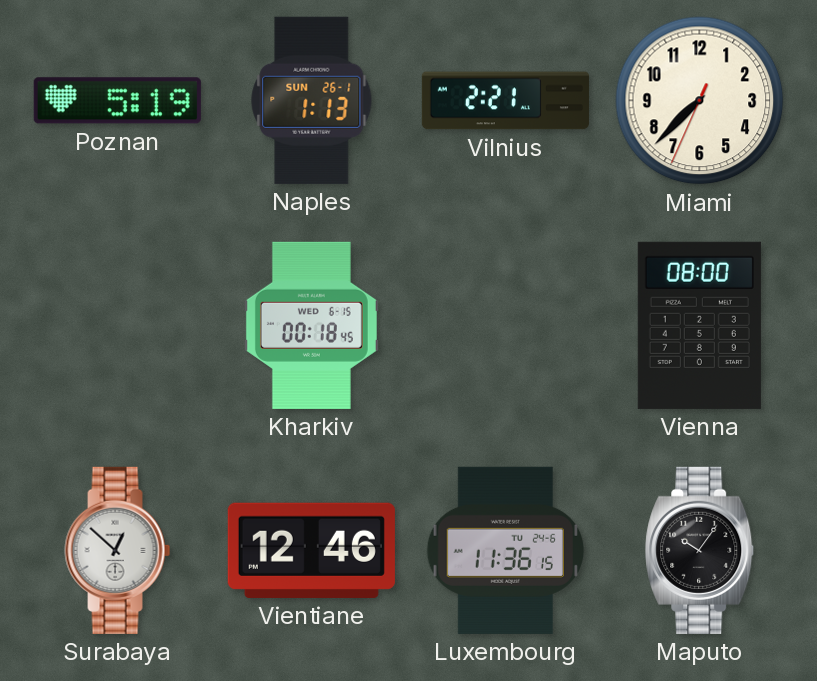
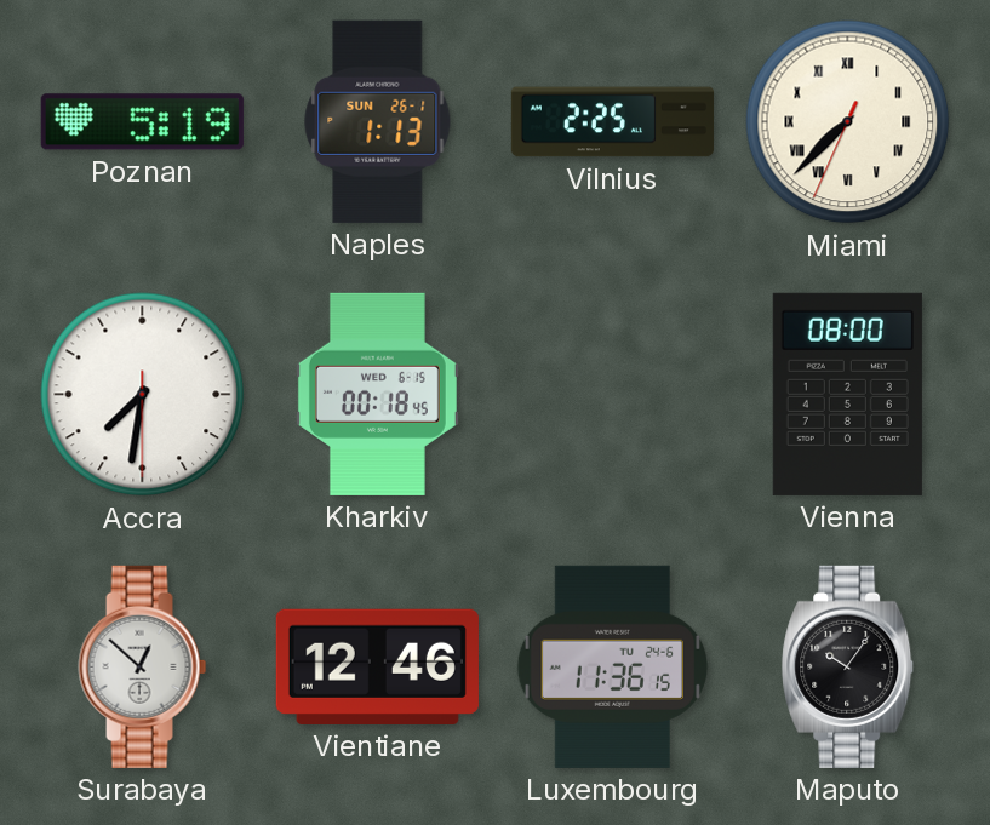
Vilnius: 2:21 -> 2:25 (612, 122)
Miami numerals: Arabic -> Roman (848, 122)
Accra: none -> 7:31 (143, 395)
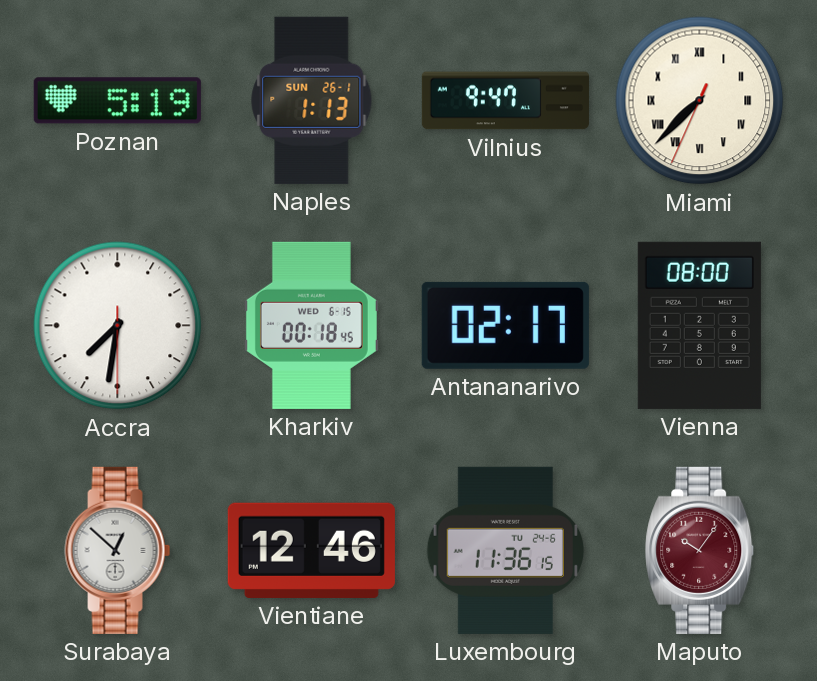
Vilnius: 2:25 -> 9:47 (505, 101)
Antananarivo: none -> 02:17 (505, 325)
Maputo dial: black -> burgundy (700, 550)
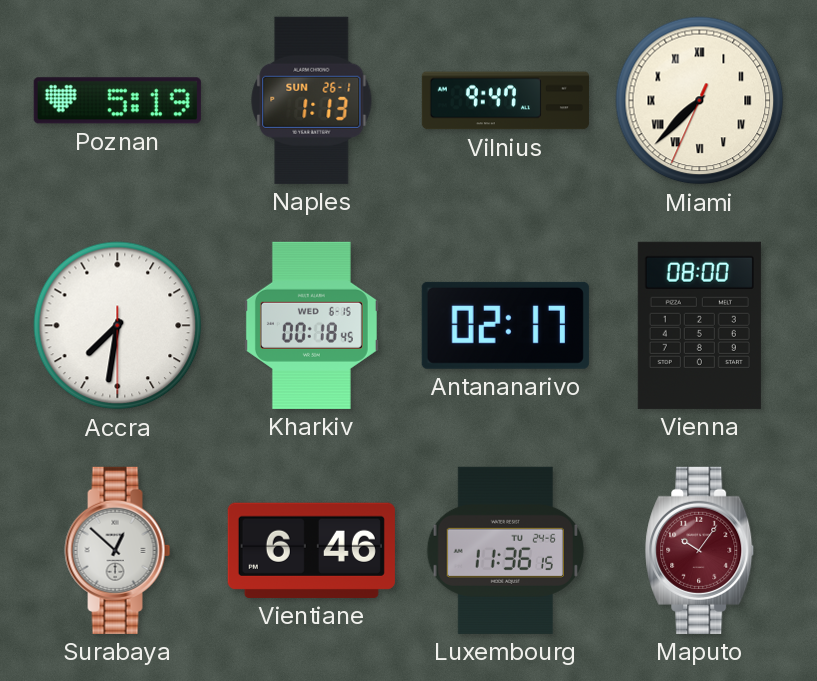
Vientiane: 12:46 -> 6:46 (311, 550)
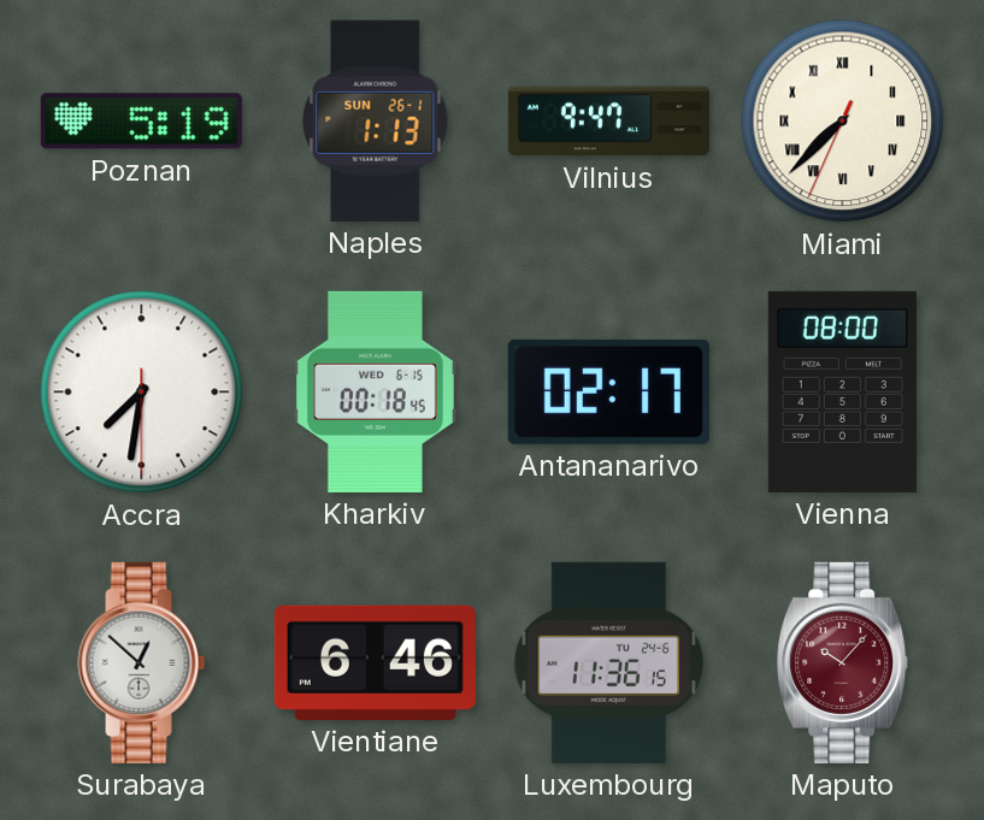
Maputo: 10:06 -> 10:07 (843, 662)
